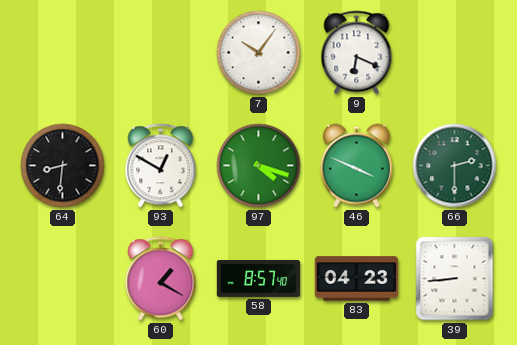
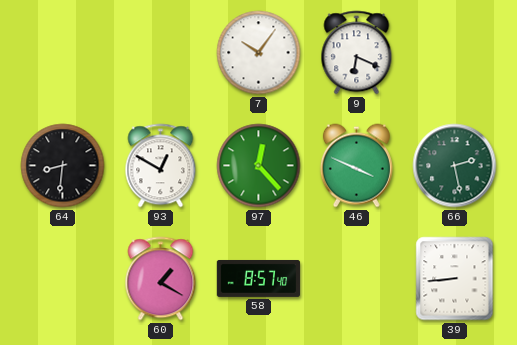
97: 4:18 -> 12:23 (259, 166)
66: 2:30 -> 2:28 (455, 166)
83: 04:23 -> none (356, 279)
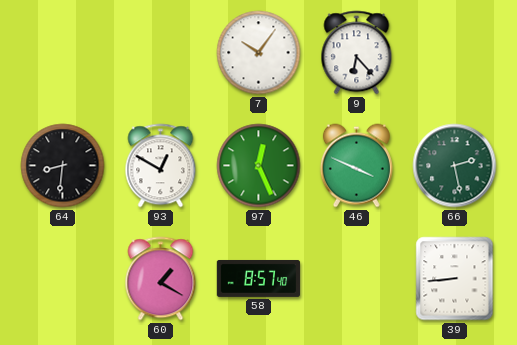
9: 6:19 -> 6:23 (357, 53)
97: 12:23 -> 12:26 (259, 166)
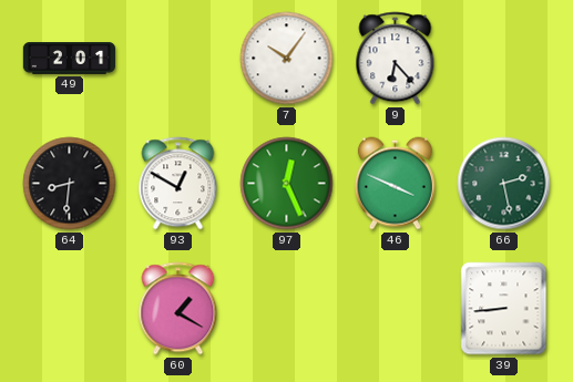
49: none -> 2:01 (70, 59)
58: 8:57 -> none (259, 278)
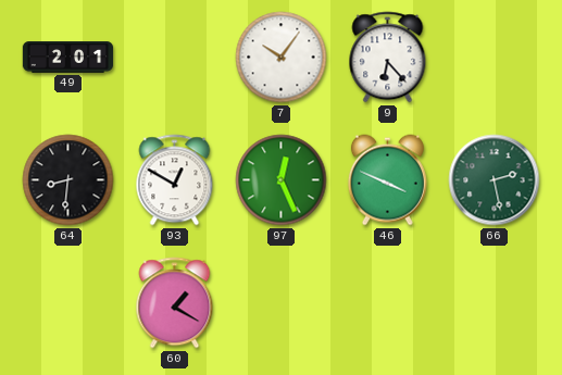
39: 8:44 -> none (504, 309)
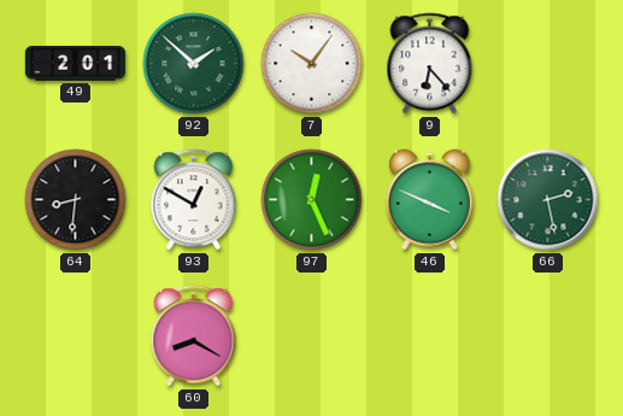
92: none -> 1:52 (194, 64)
60: 1:20 -> 8:20 (194, 336)
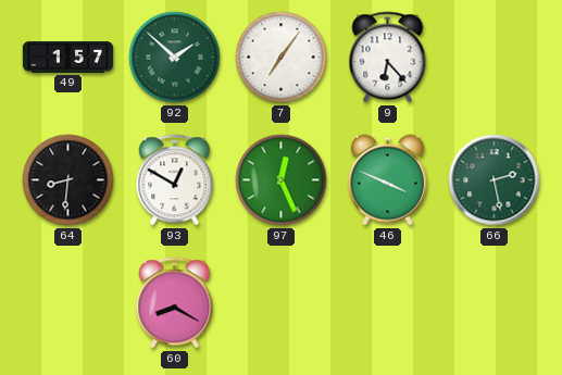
49: 2:01 -> 1:57 (68, 58)
7: 10:06 -> 7:06 (282, 58)
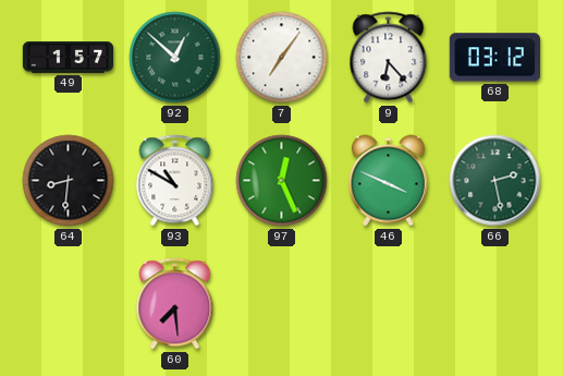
92: 1:52 -> 12:52 (175, 58)
68: none -> 03:12 (494, 58)
93: 12:50 -> 10:50 (175, 181)
60: 8:20 -> 7:29 (175, 304)
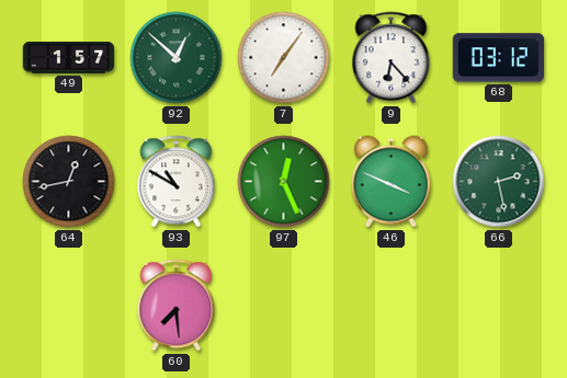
64: 8:31 -> 12:43 (69, 182)
